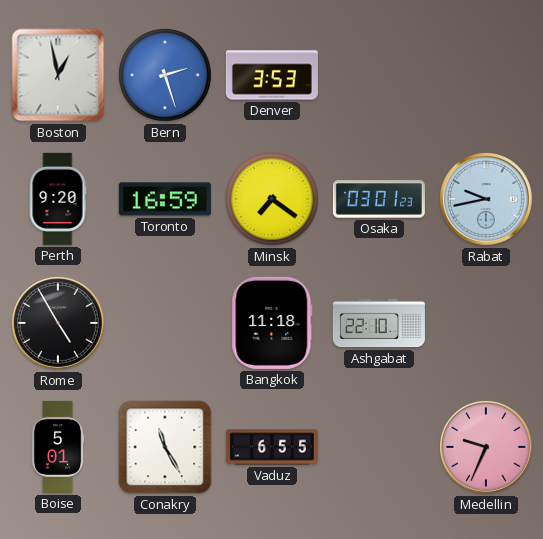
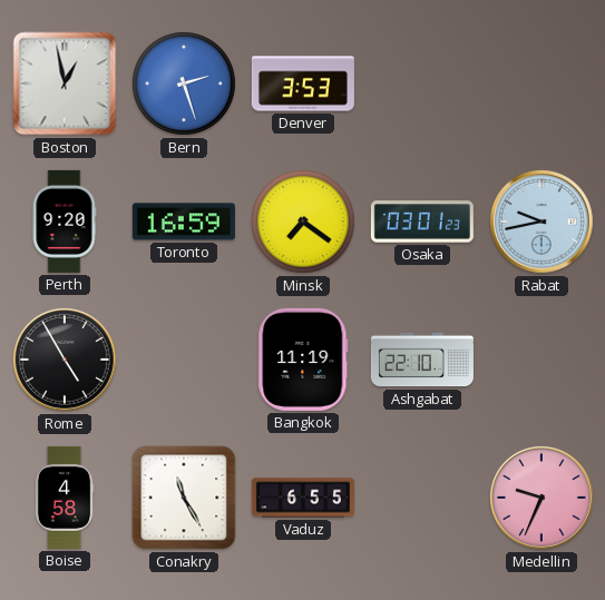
Bangkok: 11:18 -> 11:19 (303, 360)
Boise: 5:01 -> 4:58 (65, 498)
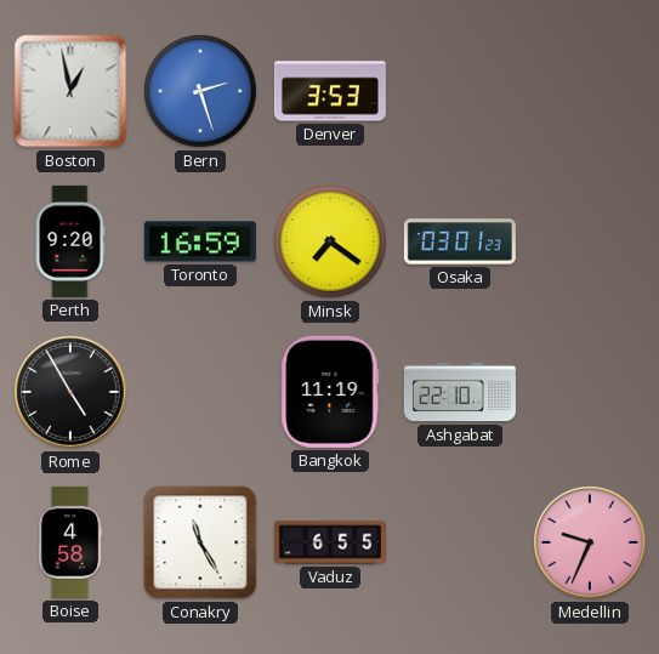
Rabat: 9:43 -> none (541, 222)
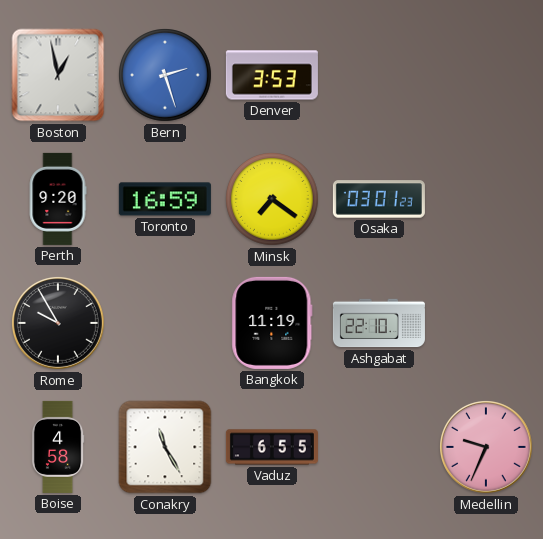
Rome: 4:55 -> 9:55 (58, 323)
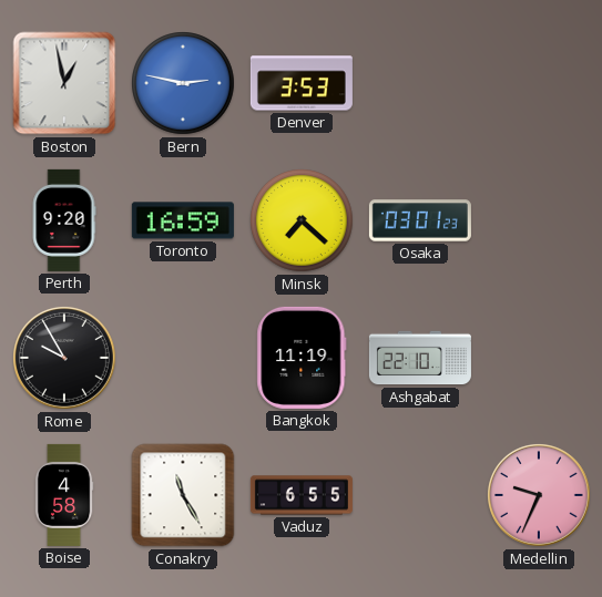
Bern: 2:27 -> 2:47 (183, 83)
Minsk: 7:21 -> 7:22 (302, 220)
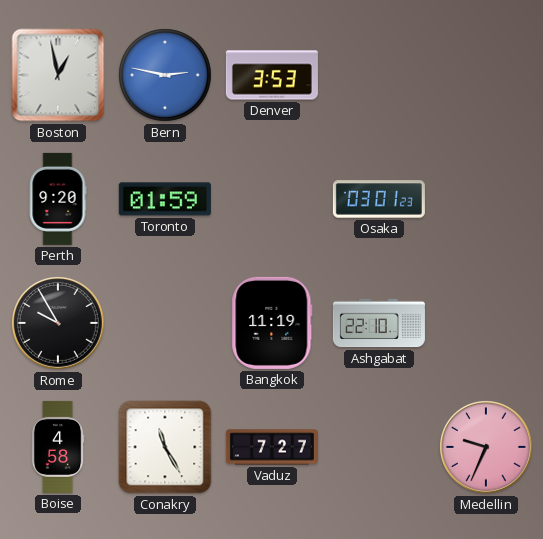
Toronto: 16:59 -> 01:59 (165, 199)
Minsk: 7:22 -> none (302, 220)
Vaduz: 6:55 -> 7:27 (272, 447)
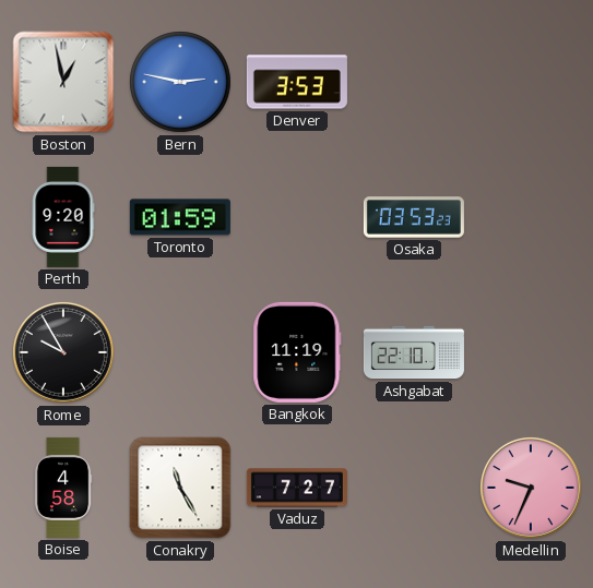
Osaka: 03:01 -> 03:53 (414, 217)
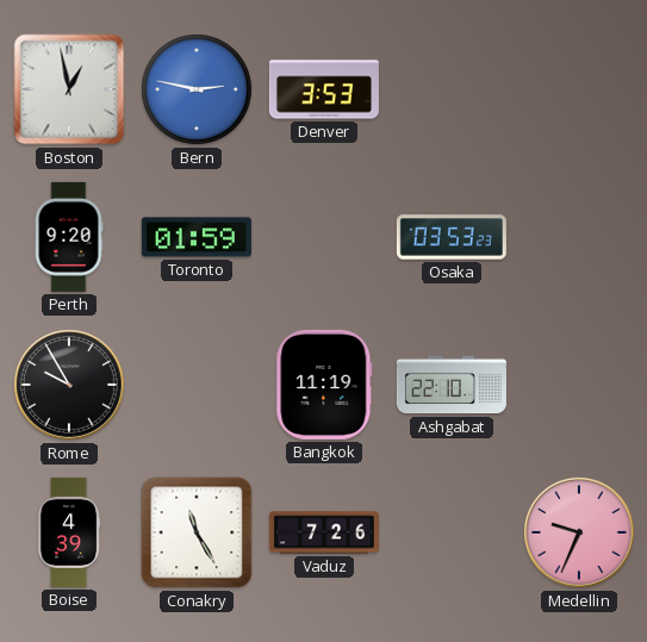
Boise: 4:58 -> 4:39 (69, 532)
Vaduz: 7:27 -> 7:26 (324, 532)
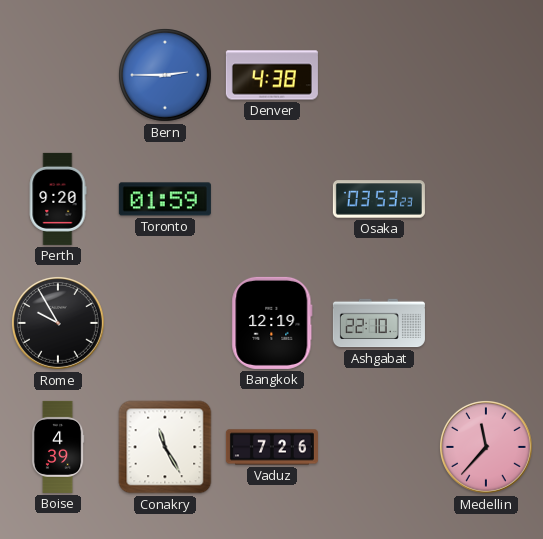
Boston: 12:58 -> none (69, 89)
Bern: 2:47 -> 2:45 (165, 75)
Denver: 3:53 -> 4:38 (272, 75)
Bangkok: 11:19 -> 12:19 (272, 323)
Medellin: 9:34 -> 11:37 (486, 447)
